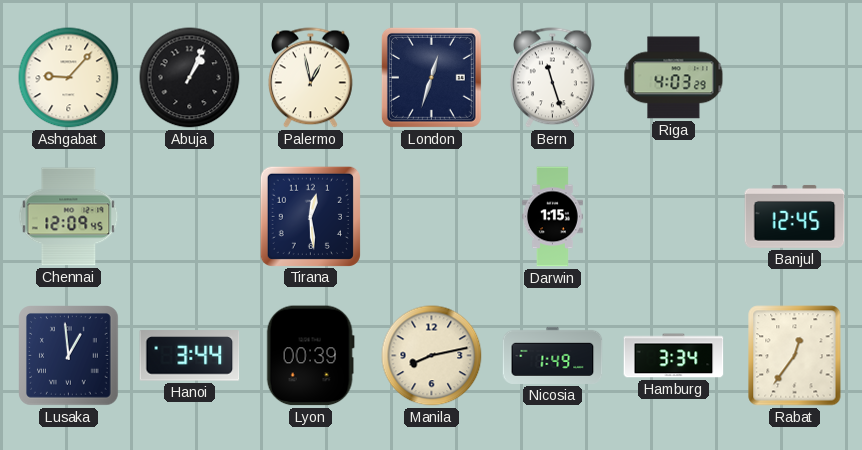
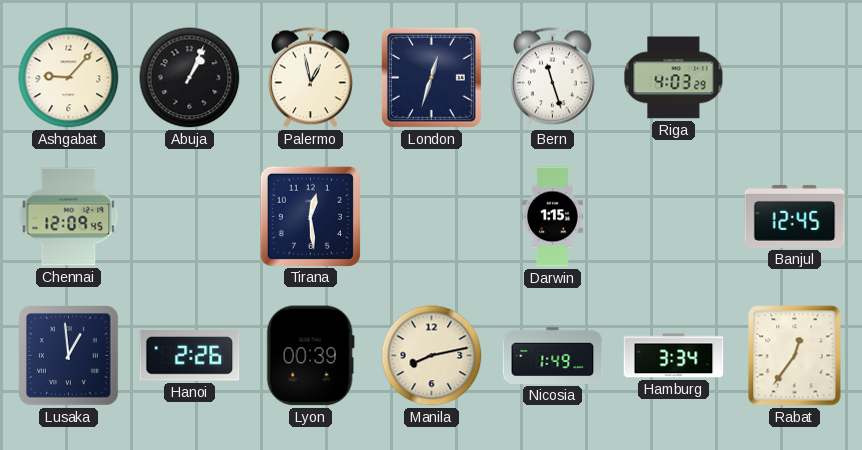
Hanoi: 3:44 -> 2:26 (190, 356)
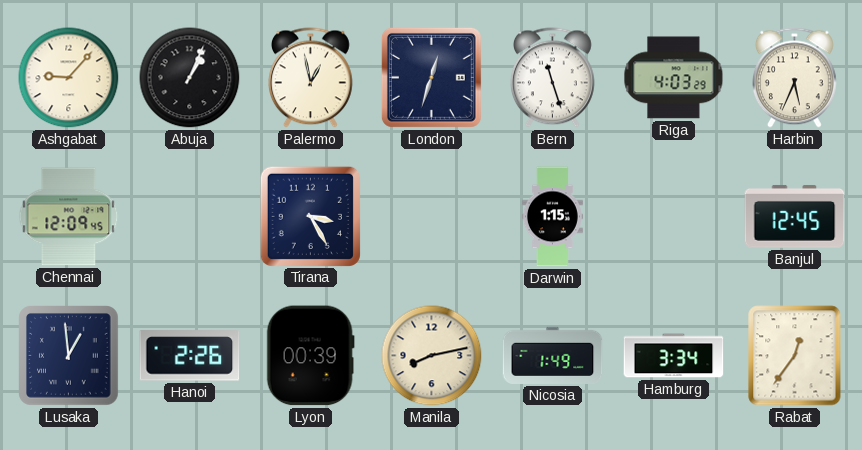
Harbin: none -> 5:34 (794, 78)
Tirana: 12:29 -> 3:25 (310, 216)
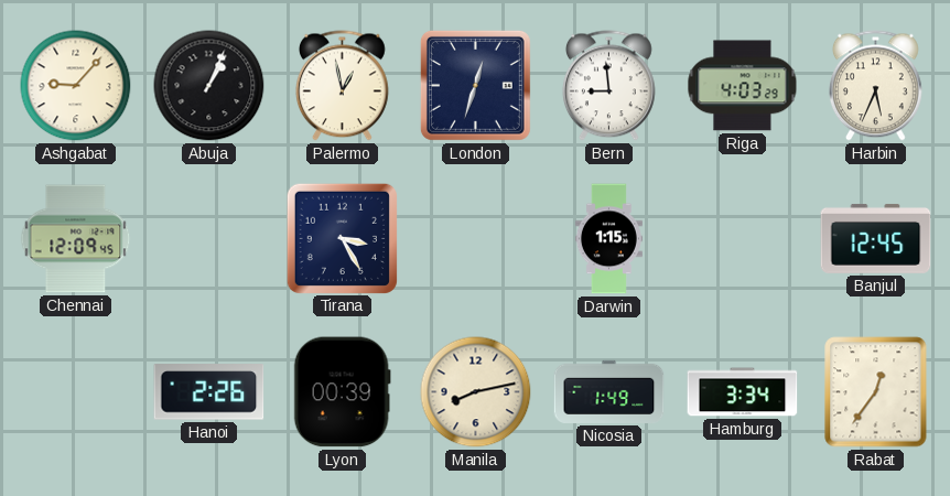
Bern: 11:27 -> 8:59 (608, 86)
Lusaka: 12:59 -> none (69, 356)
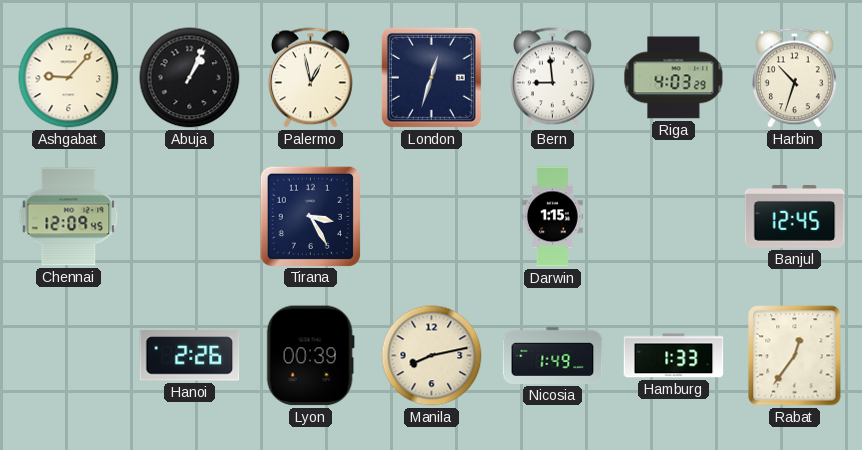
Harbin: 5:34 -> 10:33 (794, 78)
Hamburg: 3:34 -> 1:33 (674, 356)
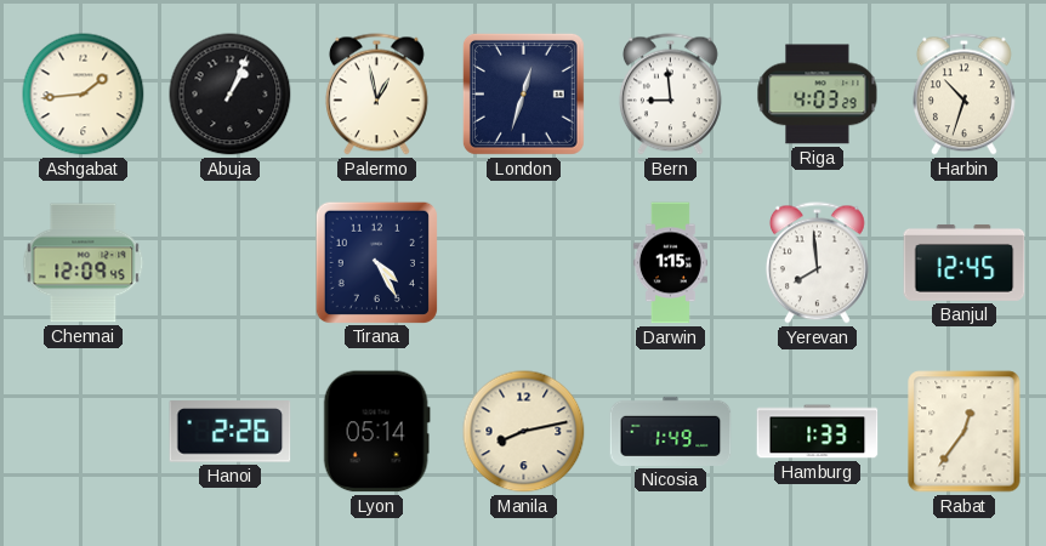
Ashgabat: 9:07 -> 1:44 (84, 95)
Tirana: 3:25 -> 4:25 (376, 262)
Yerevan: none -> 7:59 (817, 263)
Lyon: 00:39 -> 05:14 (376, 432)
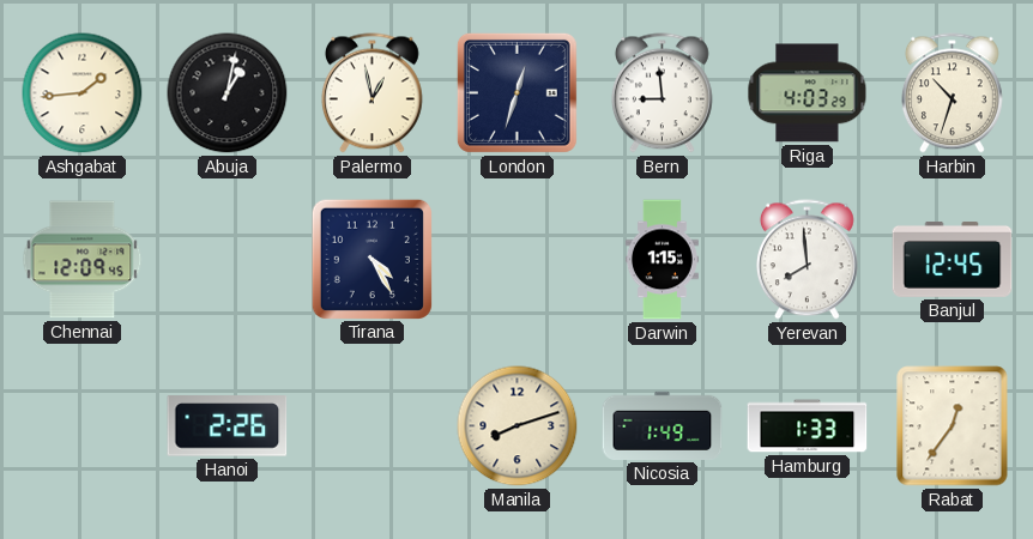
Abuja: 1:04 -> 1:02 (228, 93)
Lyon: 05:14 -> none (376, 432)
Manila: 8:13 -> 8:12 (518, 426)
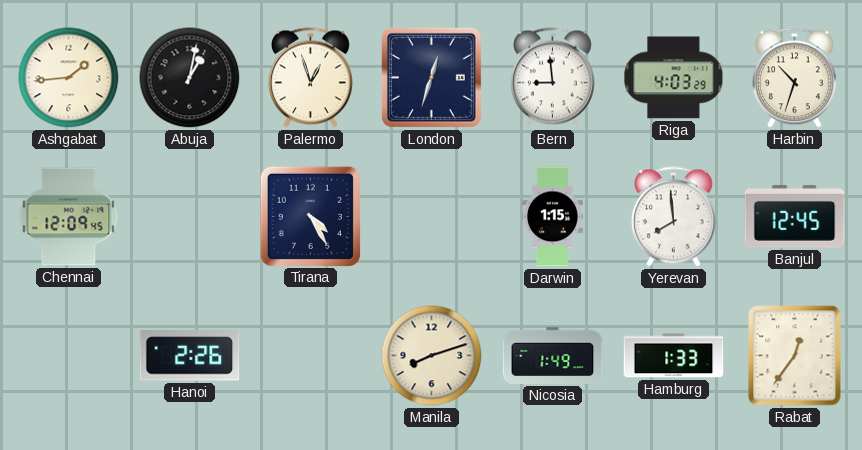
Palermo: 12:58 -> 12:57 (310, 78)
